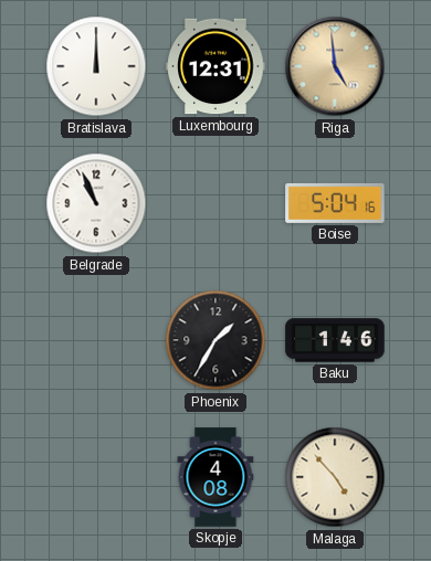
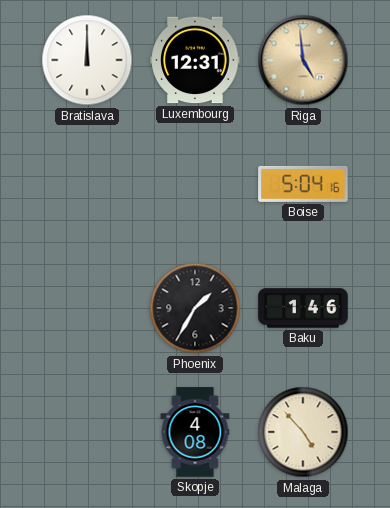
Belgrade: 10:56 -> none (96, 203)
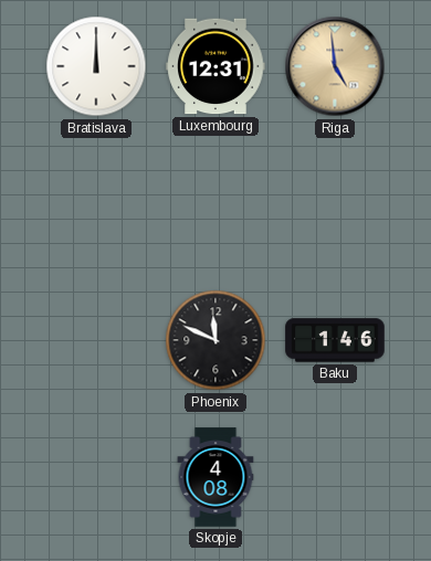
Boise: 5:04 -> none (303, 184)
Phoenix: 1:35 -> 11:49 (215, 340)
Malaga: 4:53 -> none (303, 432)
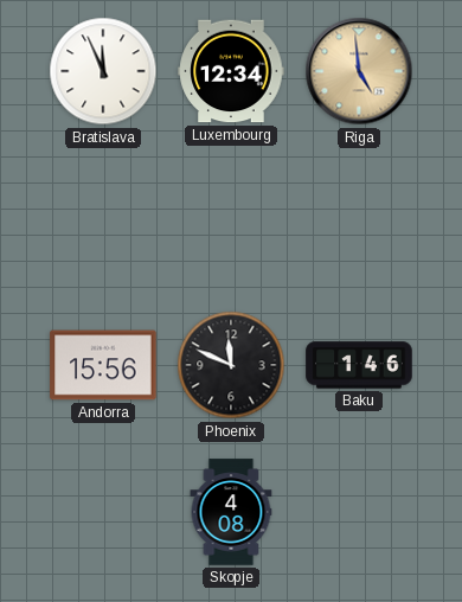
Bratislava: 12:00 -> 11:56 (103, 71)
Luxembourg: 12:31 -> 12:34 (231, 71)
Andorra: none -> 15:56 (103, 365)
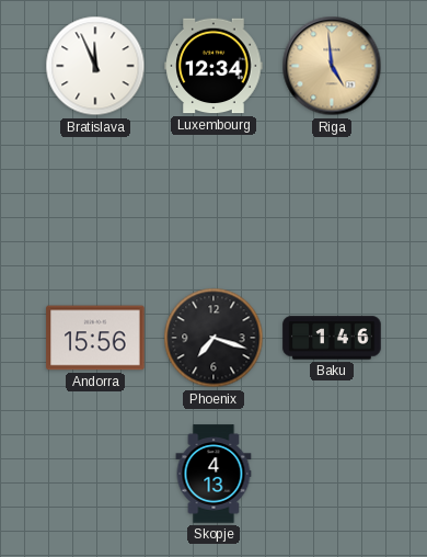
Phoenix: 11:49 -> 7:18 (214, 338)
Skopje: 4:08 -> 4:13 (214, 474)
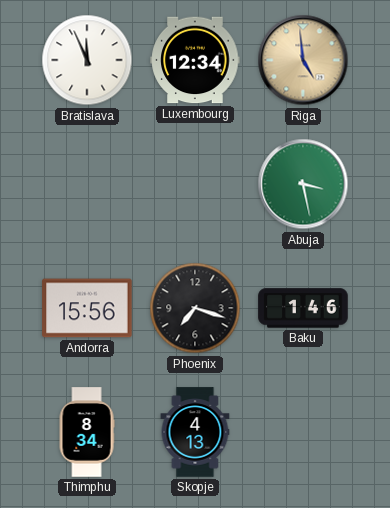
Abuja: none -> 3:28 (303, 184)
Thimphu: none -> 8:34 (87, 432)
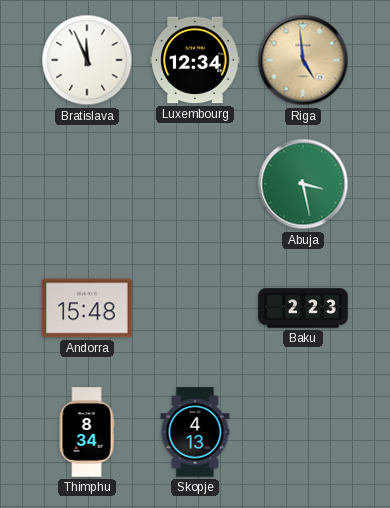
Andorra: 15:56 -> 15:48 (87, 308)
Phoenix: 7:18 -> none (195, 308)
Baku: 1:46 -> 2:23 (303, 308)
